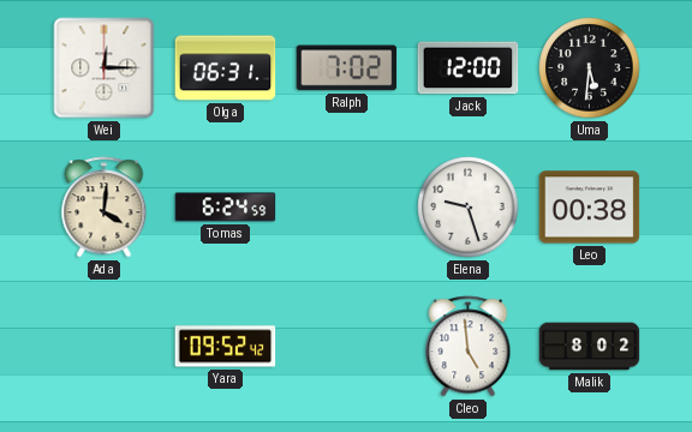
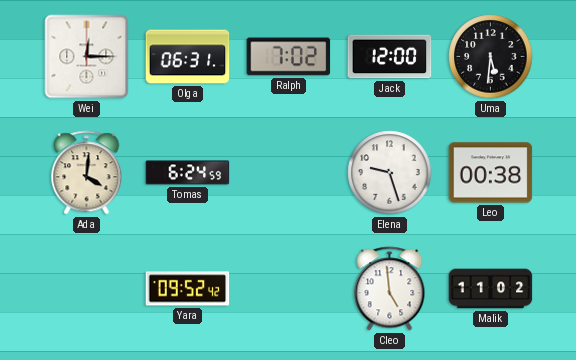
Malik: 8:02 -> 11:02 (491, 289)
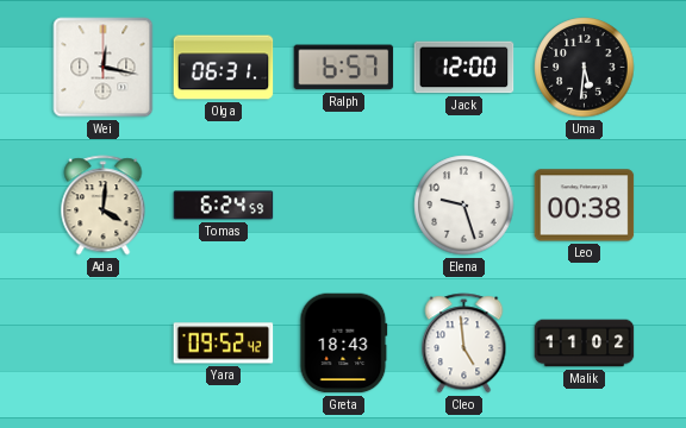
Wei: 12:15 -> 12:17 (104, 68)
Ralph: 7:02 -> 6:57 (344, 68)
Greta: none -> 18:43 (344, 344)
